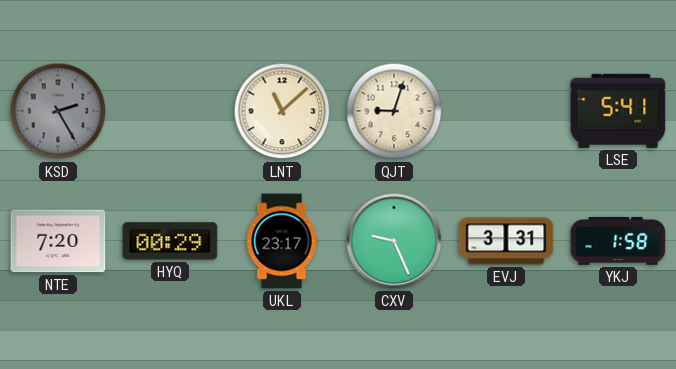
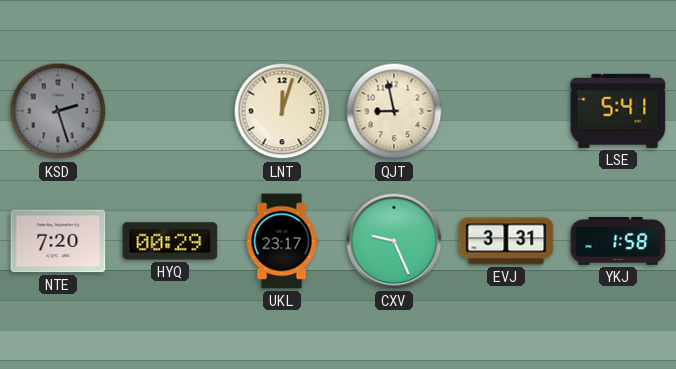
KSD: 2:25 -> 2:27 (58, 111)
LNT: 11:08 -> 12:03 (282, 111)
QJT: 9:03 -> 8:58 (394, 111)
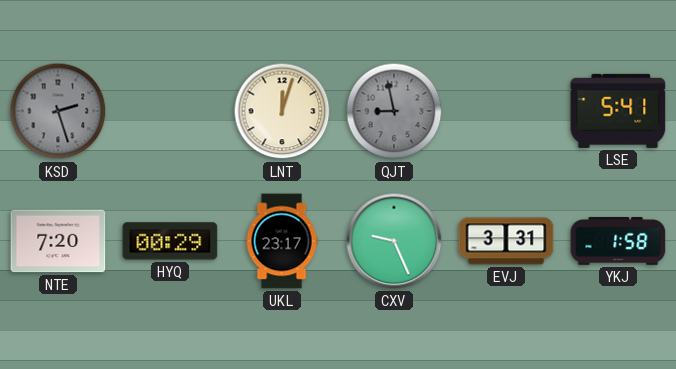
QJT dial: cream -> grey (394, 111)
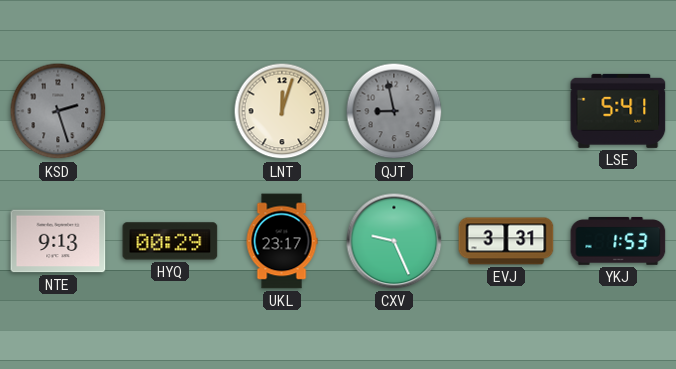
NTE: 7:20 -> 9:13 (58, 241)
YKJ: 1:58 -> 1:53 (618, 241)
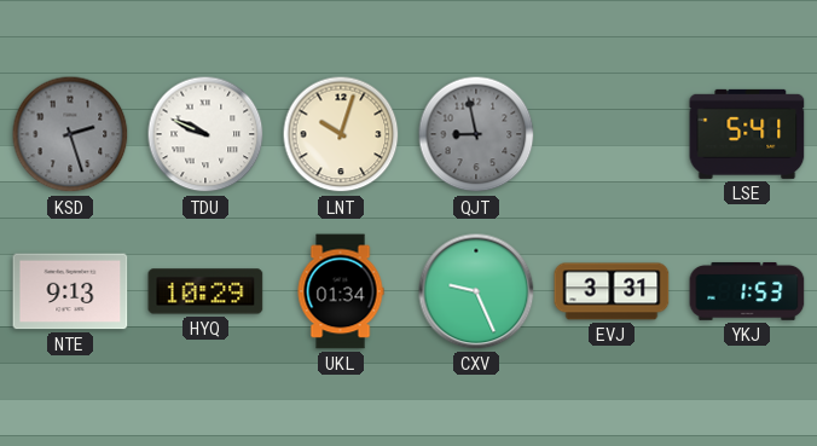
TDU: none -> 9:49 (205, 134)
LNT: 12:03 -> 10:03 (341, 134)
HYQ: 00:29 -> 10:29 (205, 291)
UKL: 23:17 -> 01:34 (341, 291)
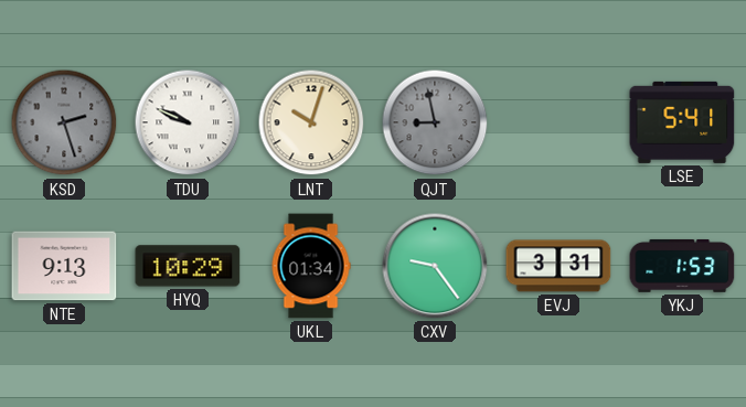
CXV: 9:26 -> 9:24 (435, 266)
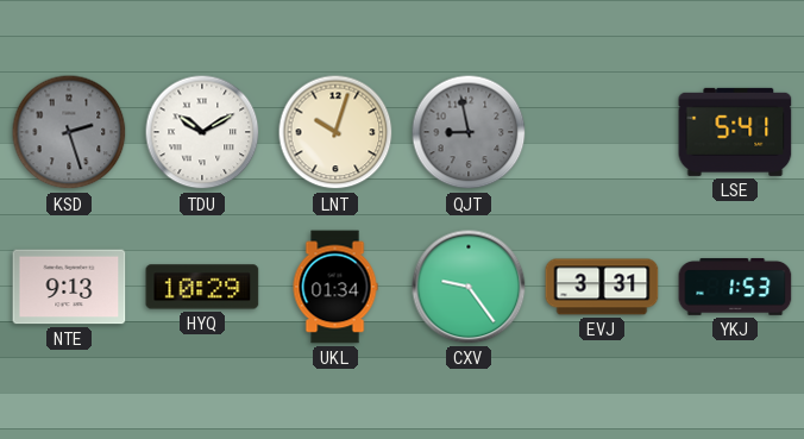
TDU: 9:49 -> 10:10 (202, 132)
